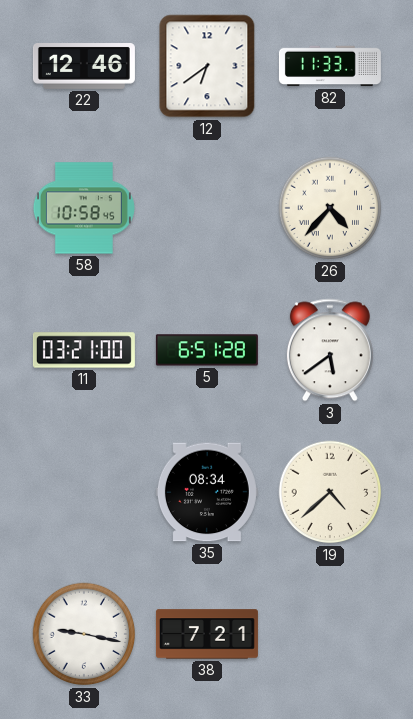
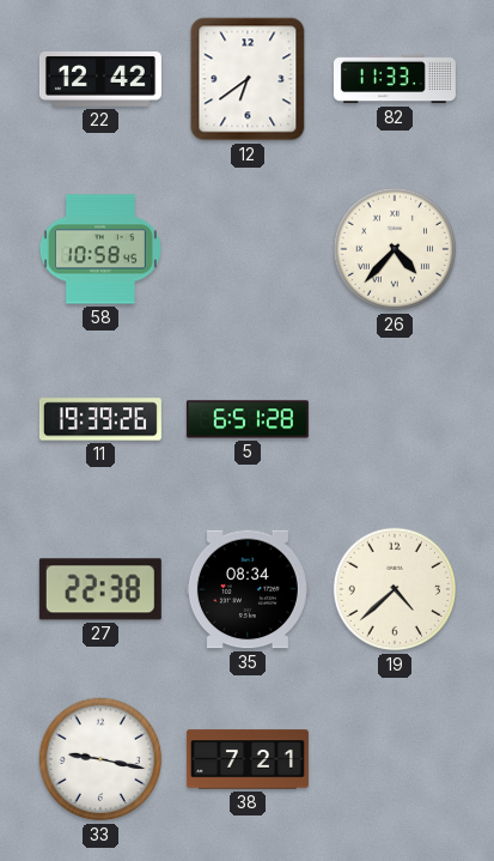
22: 12:46 -> 12:42 (100, 80)
11: 03:21 -> 19:39 (100, 419)
3: 5:39 -> none (330, 350)
27: none -> 22:38 (100, 589)
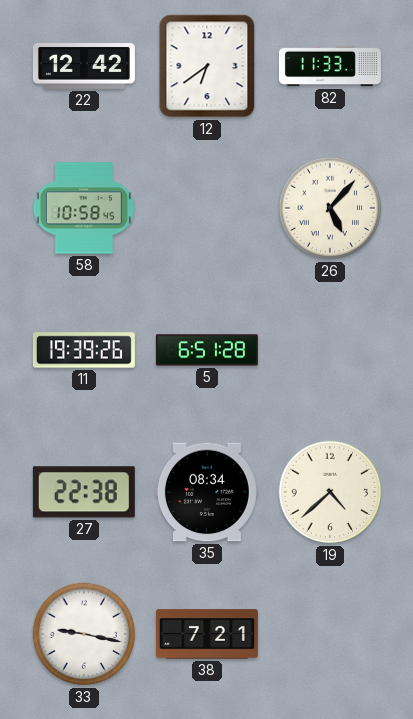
26: 4:37 -> 5:07 (330, 208)
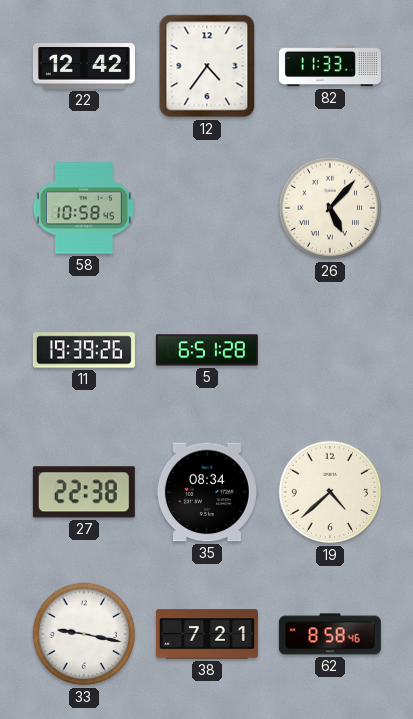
12: 6:39 -> 4:36 (207, 66)
62: none -> 8:58 (330, 634)
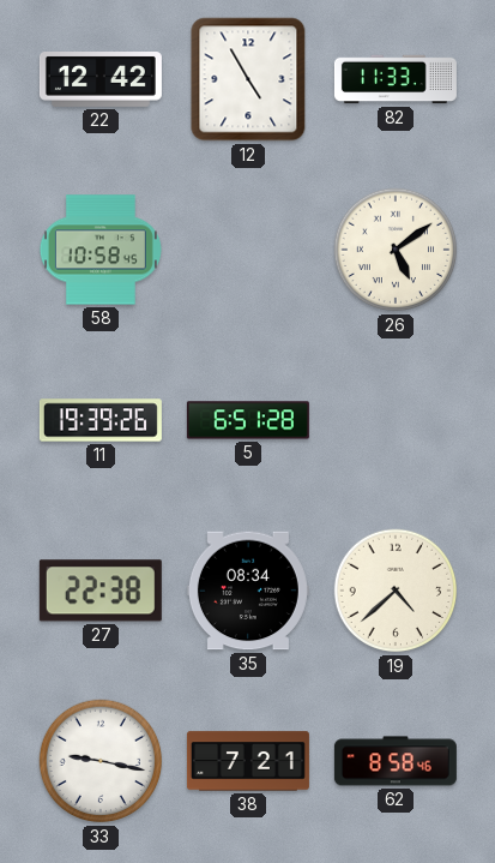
12: 4:36 -> 4:55 (248, 79)
26: 5:07 -> 5:09 (396, 250)
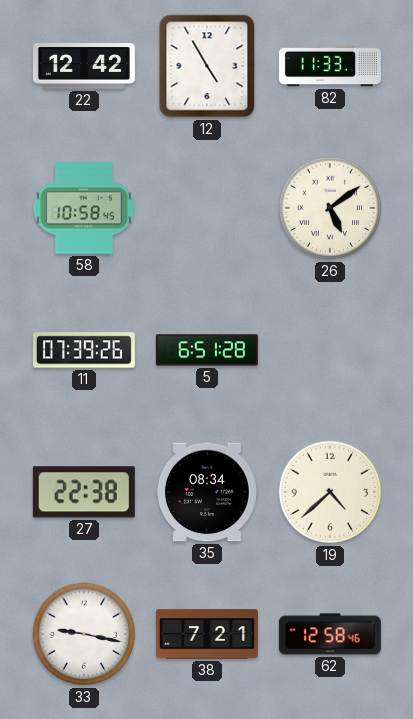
11: 19:39 -> 07:39 (84, 350)
62: 8:58 -> 12:58 (330, 634)
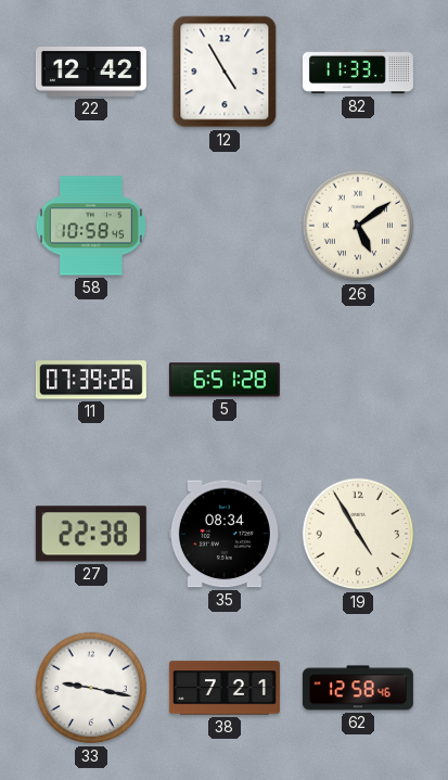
19: 4:38 -> 4:55 (358, 534)
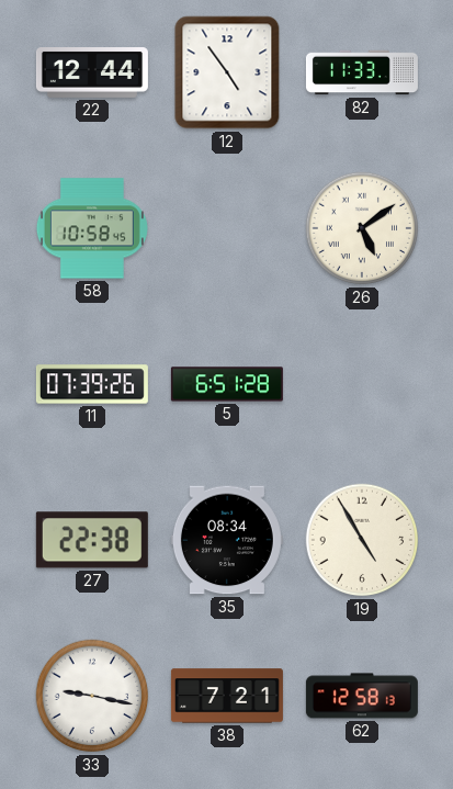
22: 12:42 -> 12:44 (92, 74)
12: 4:55 -> 4:54 (227, 72)
62: 12:58:46 -> 12:58:13 (362, 696)
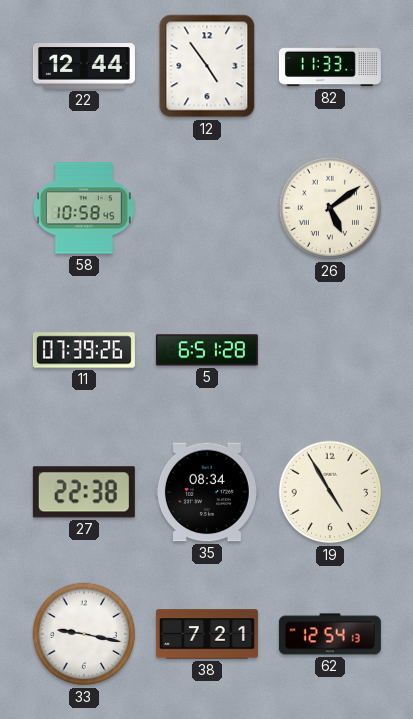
62: 12:58 -> 12:54 (330, 634)
